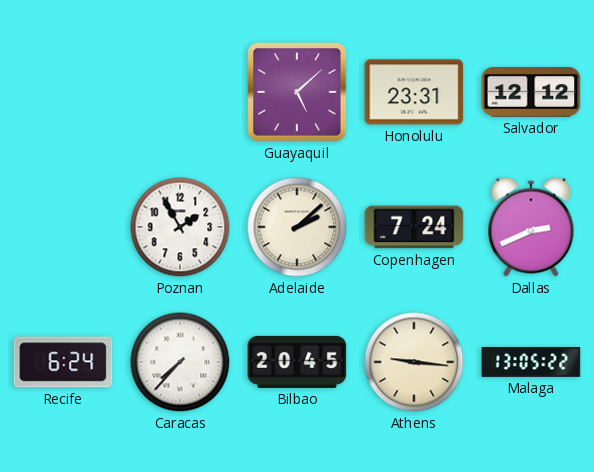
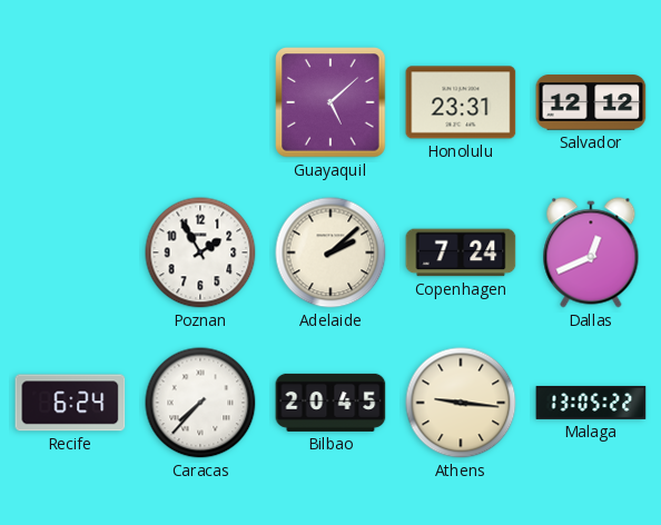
Dallas: 2:41 -> 12:41 (591, 252)
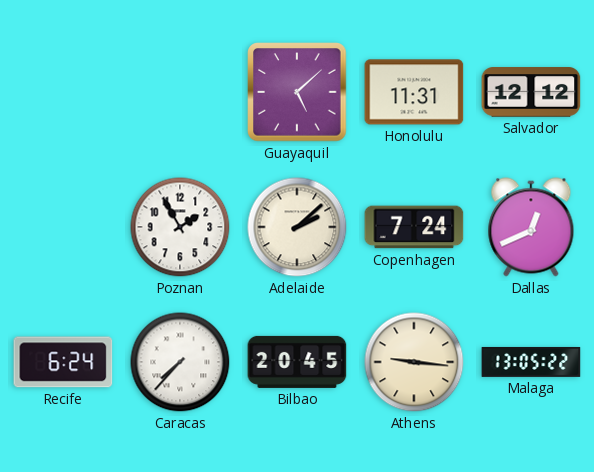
Honolulu: 23:31 -> 11:31 (414, 92)
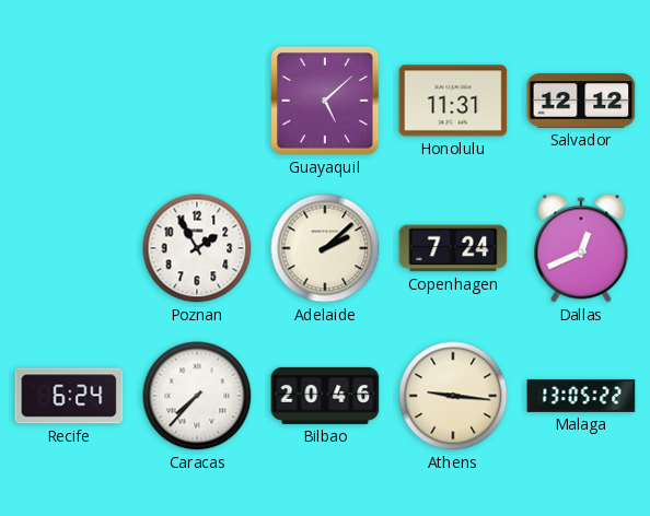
Bilbao: 20:45 -> 20:46 (325, 396)
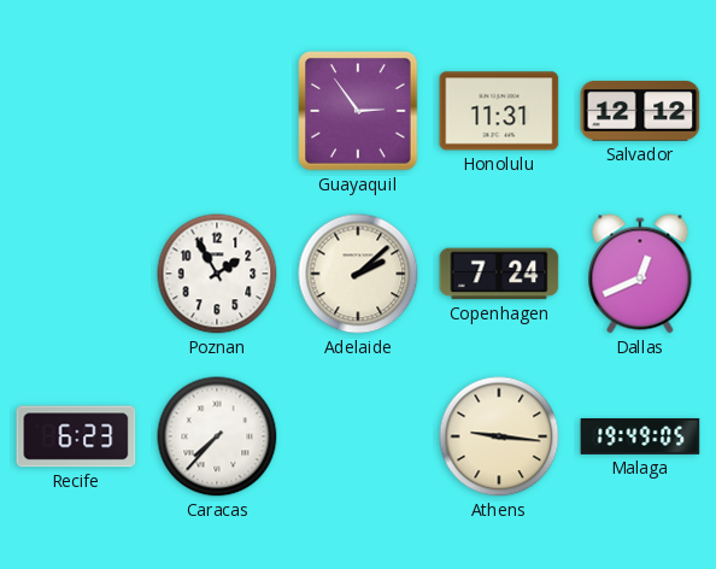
Guayaquil: 5:08 -> 2:54 (358, 111)
Recife: 6:24 -> 6:23 (76, 436)
Bilbao: 20:46 -> none (325, 396)
Malaga: 13:05 -> 19:49 (640, 436)
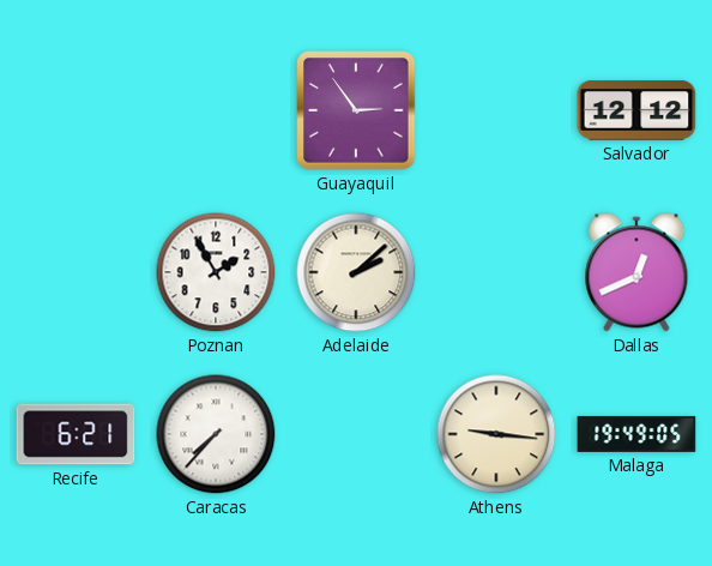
Honolulu: 11:31 -> none (499, 111)
Copenhagen: 7:24 -> none (499, 274)
Recife: 6:23 -> 6:21 (76, 434)
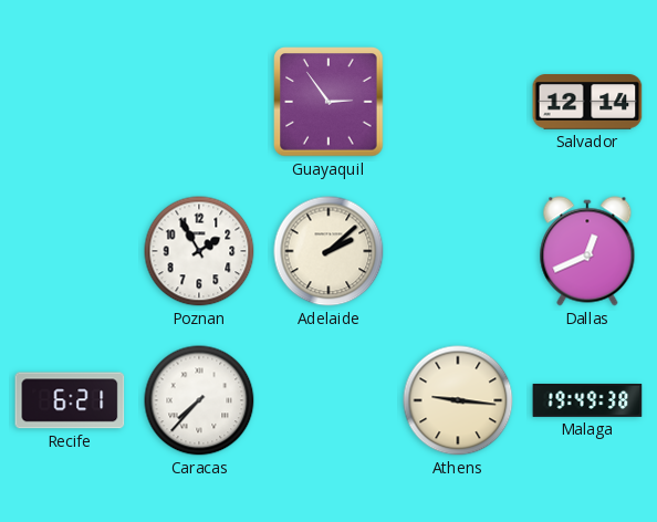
Salvador: 12:12 -> 12:14 (587, 102)
Malaga: 19:49:05 -> 19:49:38 (587, 400)
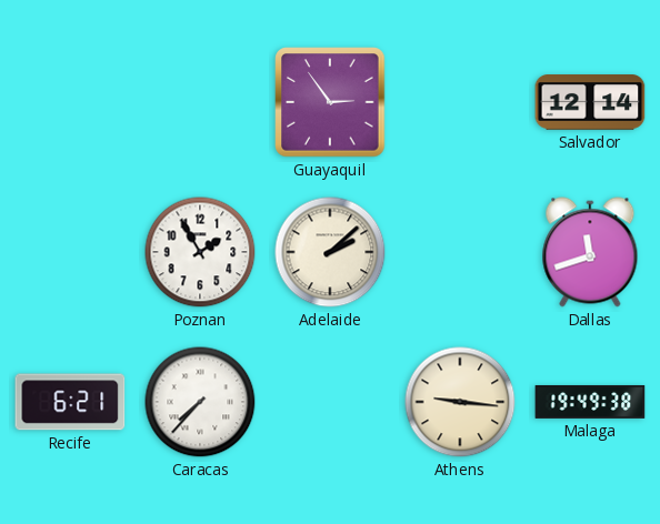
Dallas: 12:41 -> 11:42 (590, 252)
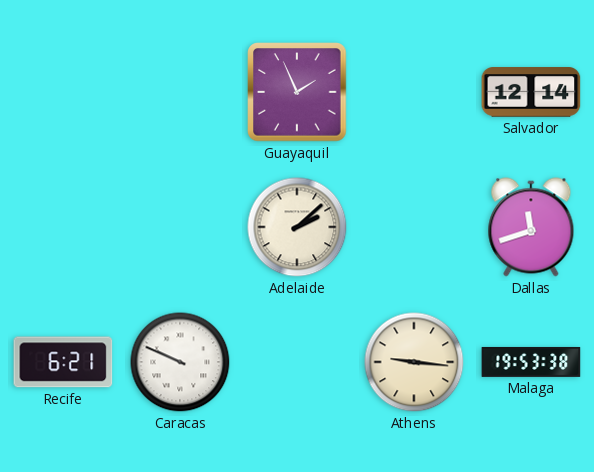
Guayaquil: 2:54 -> 1:56 (297, 92)
Poznan: 1:55 -> none (200, 252)
Caracas: 7:37 -> 9:49 (180, 362)
Malaga: 19:49 -> 19:53 (531, 362)
